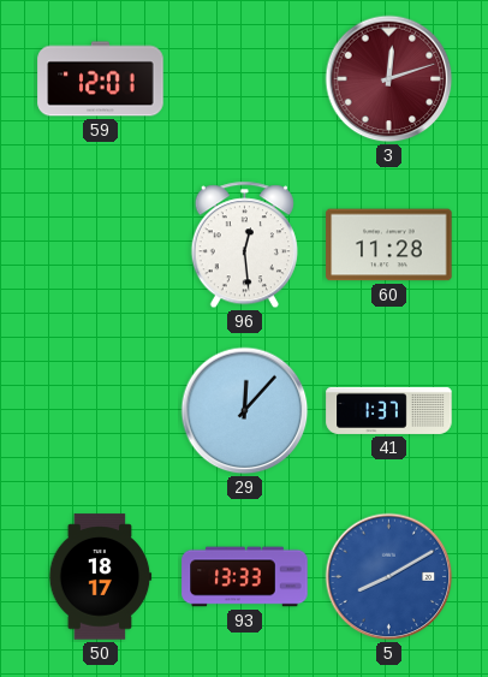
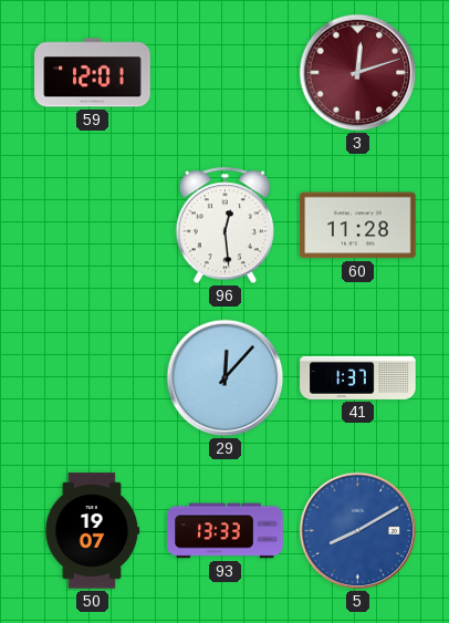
50: 18:17 -> 19:07 (93, 531)
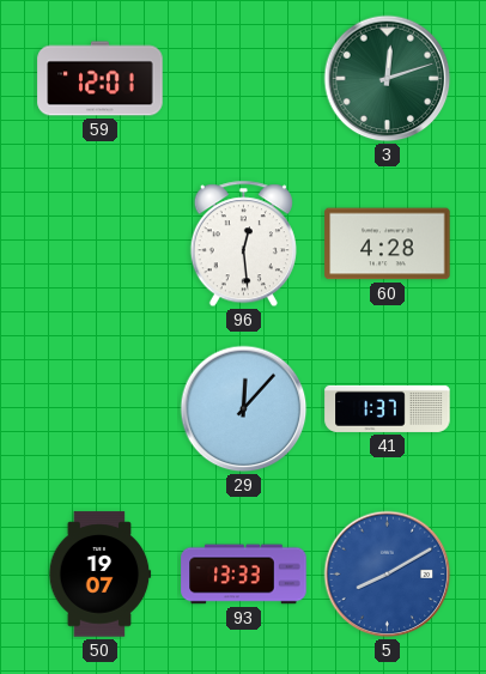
3 dial: burgundy -> green (388, 79)
60: 11:28 -> 4:28 (388, 244)
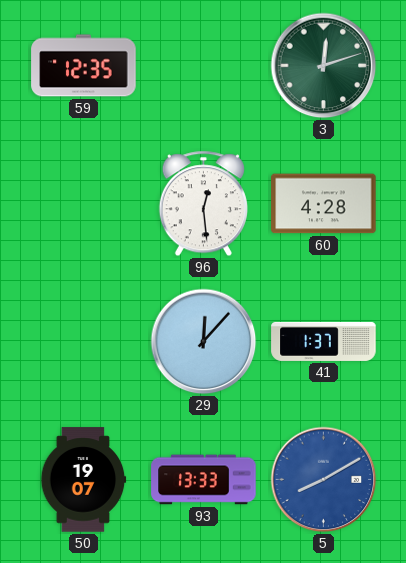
59: 12:01 -> 12:35 (84, 66)
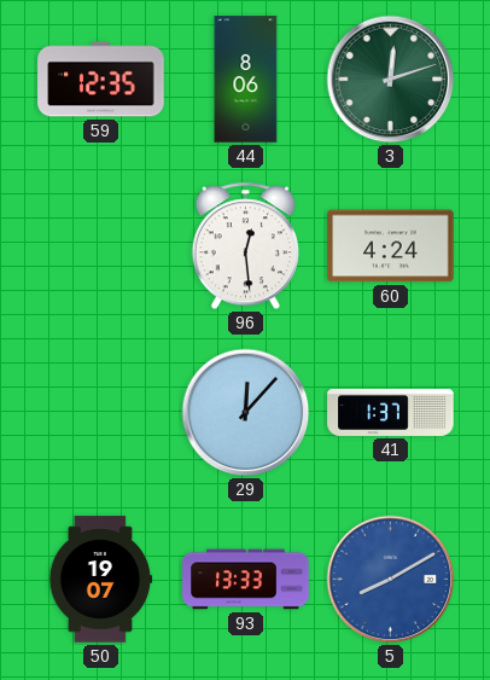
44: none -> 8:06 (246, 80)
60: 4:28 -> 4:24 (391, 246)
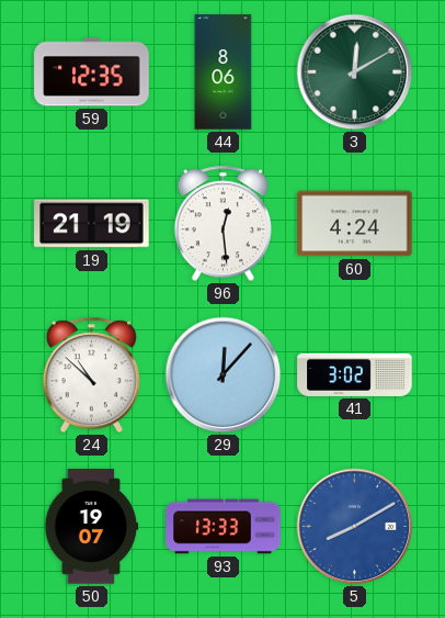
3: 12:12 -> 12:10 (355, 72)
19: none -> 21:19 (92, 224)
24: none -> 10:52 (91, 375)
41: 1:37 -> 3:02 (355, 374)
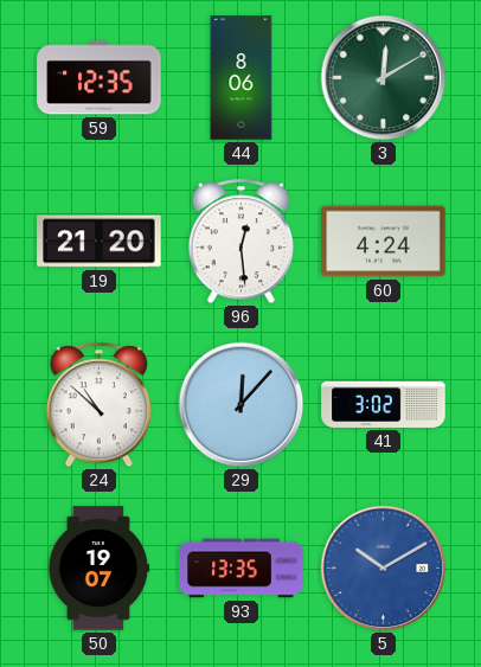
19: 21:19 -> 21:20 (100, 242)
93: 13:33 -> 13:35 (242, 569)
5: 8:10 -> 10:10 (384, 569)
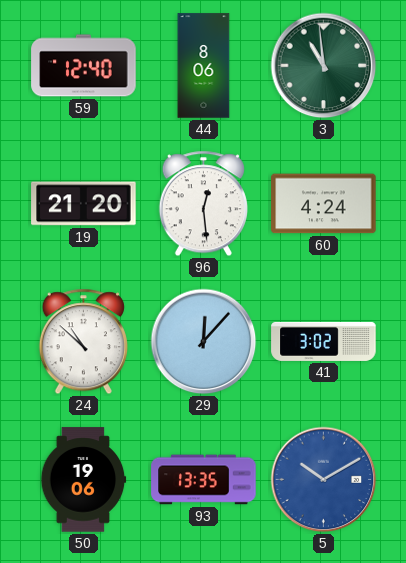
59: 12:35 -> 12:40 (84, 66)
3: 12:10 -> 10:59 (324, 66)
50: 19:07 -> 19:06 (84, 480)
